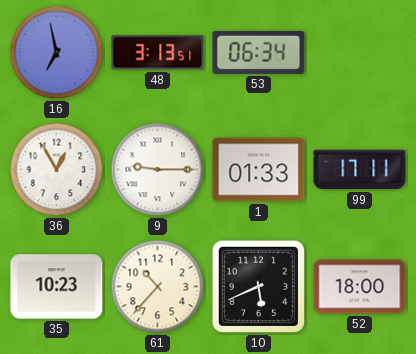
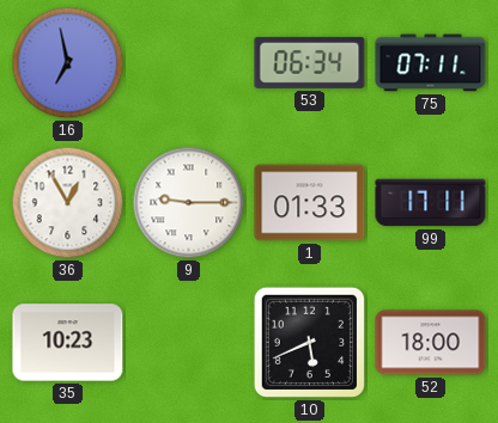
48: 3:13 -> none (158, 53)
75: none -> 07:11 (431, 63)
61: 10:37 -> none (158, 287)
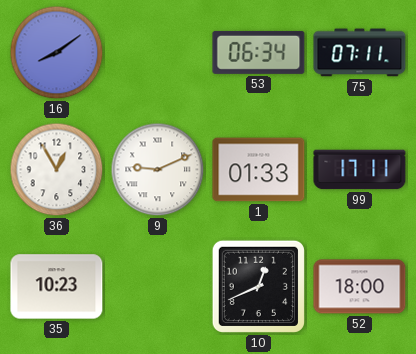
16: 6:58 -> 8:09 (57, 53)
9: 9:15 -> 9:11 (158, 170)
10: 5:41 -> 12:41 (258, 286)
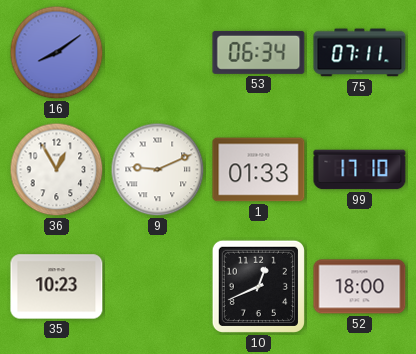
99: 17:11 -> 17:10 (360, 170)
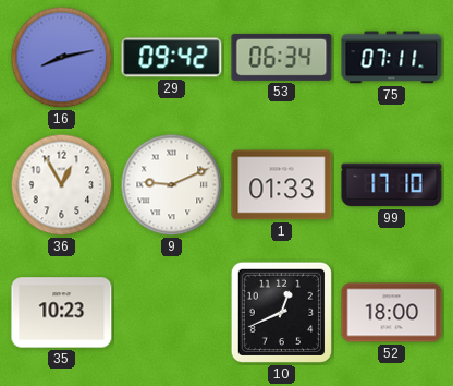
16: 8:09 -> 8:13 (62, 58)
29: none -> 09:42 (172, 58)
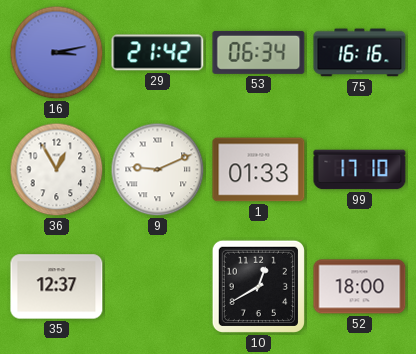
16: 8:13 -> 3:13 (57, 53)
29: 09:42 -> 21:42 (158, 53)
75: 07:11 -> 16:16 (360, 53)
35: 10:23 -> 12:37 (57, 287)
10: 12:41 -> 12:40 (258, 286)
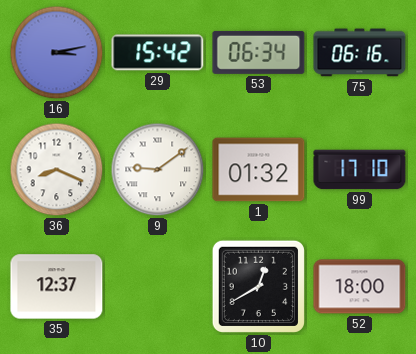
29: 21:42 -> 15:42 (158, 53)
75: 16:16 -> 06:16 (360, 53)
36: 12:55 -> 8:19 (57, 170)
9: 9:11 -> 9:09 (158, 170)
1: 01:33 -> 01:32 (259, 170)
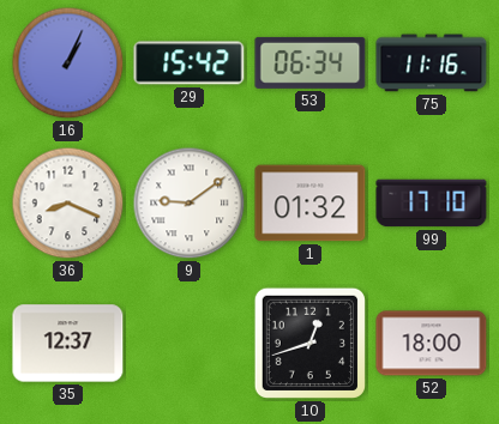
16: 3:13 -> 1:04 (68, 63)
75: 06:16 -> 11:16 (432, 63)
10: 12:40 -> 12:42 (309, 343)
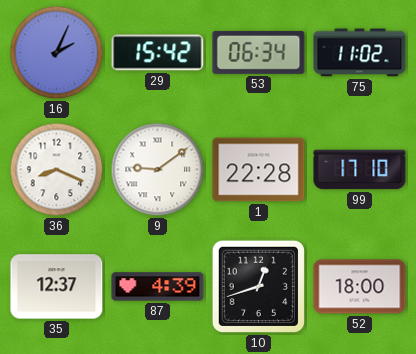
16: 1:04 -> 2:04 (57, 53)
75: 11:16 -> 11:02 (360, 53)
1: 01:32 -> 22:28 (259, 170)
87: none -> 4:39 (158, 287)
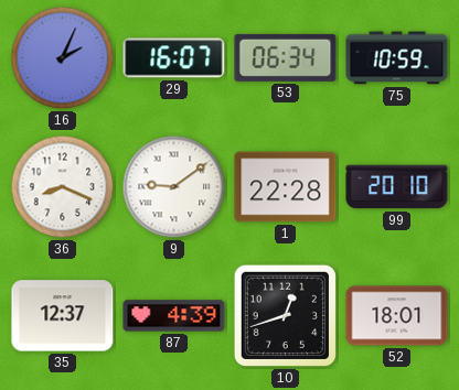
29: 15:42 -> 16:07 (174, 58)
75: 11:02 -> 10:59 (397, 58)
99: 17:10 -> 20:10 (397, 187)
52: 18:00 -> 18:01 (397, 316)
